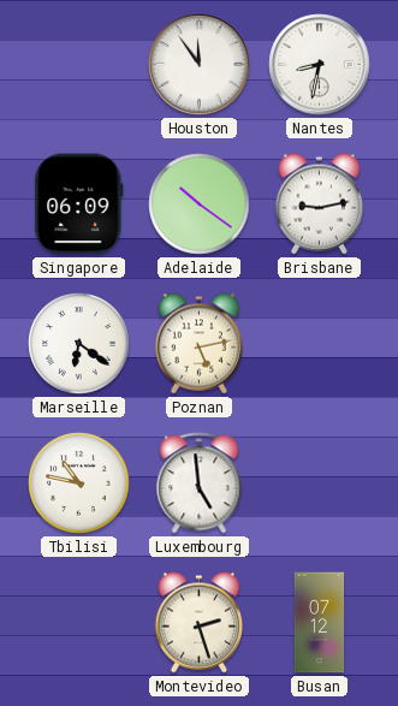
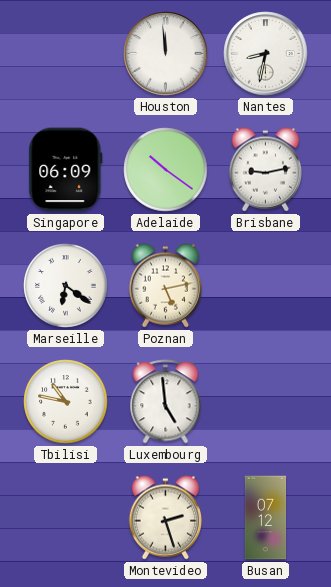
Houston: 11:54 -> 11:59 (166, 54)
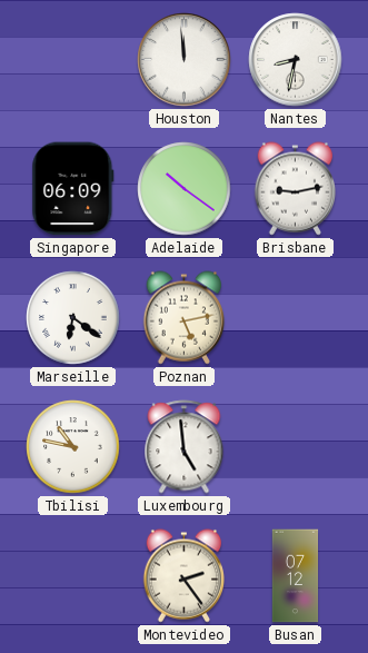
Montevideo: 2:27 -> 2:24 (183, 576)
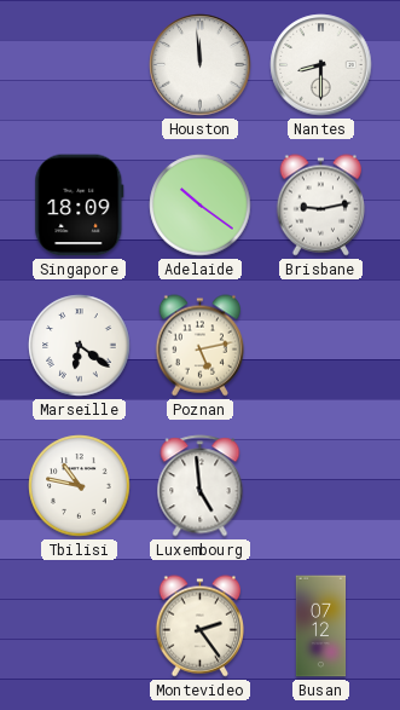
Nantes: 8:32 -> 8:30 (321, 65)
Singapore: 06:09 -> 18:09 (80, 206)
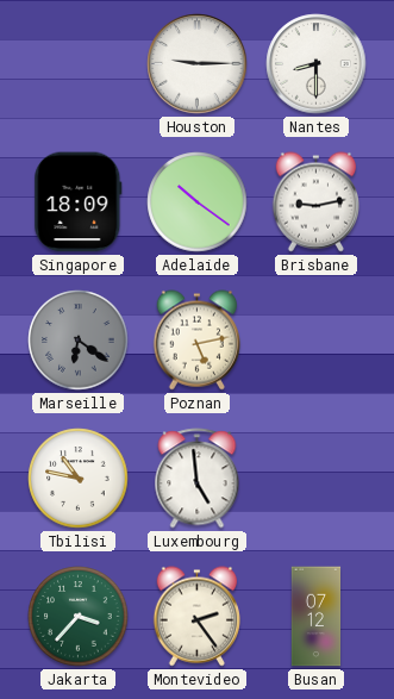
Houston: 11:59 -> 9:15 (198, 64)
Marseille dial: white -> grey (79, 341)
Jakarta: none -> 3:37 (79, 617)
